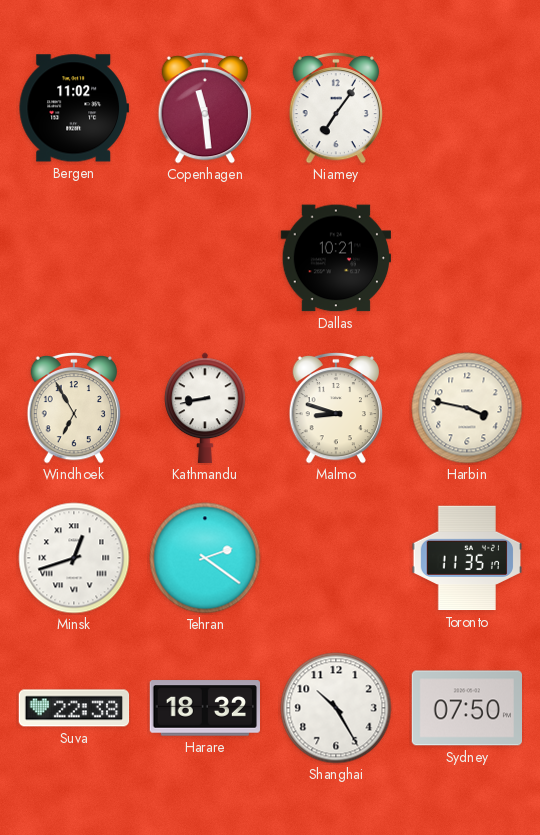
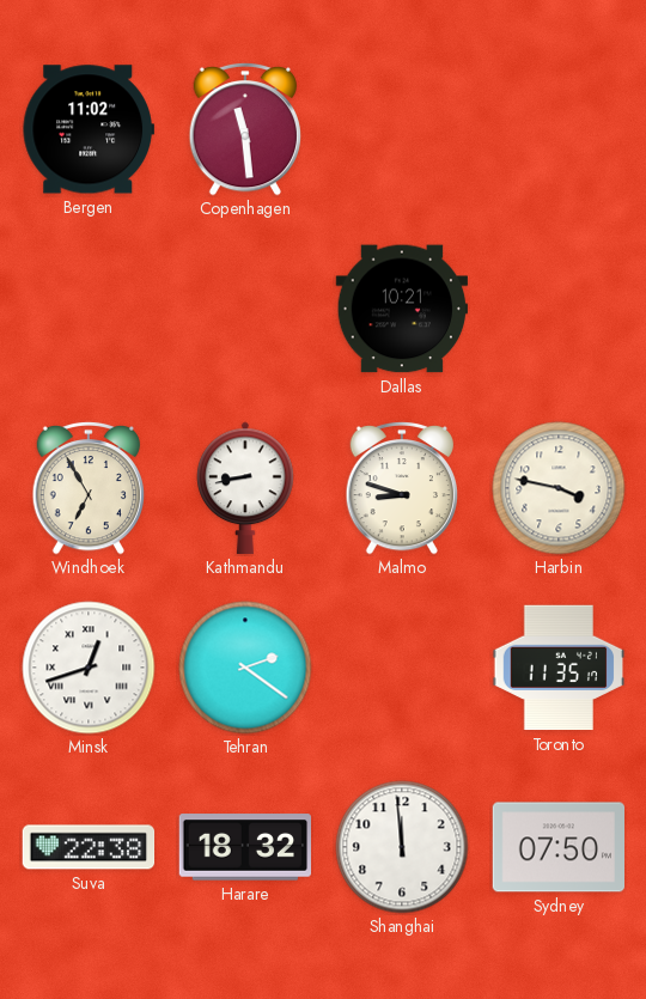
Niamey: 7:06 -> none (335, 108)
Shanghai: 10:25 -> 11:59 (402, 847)
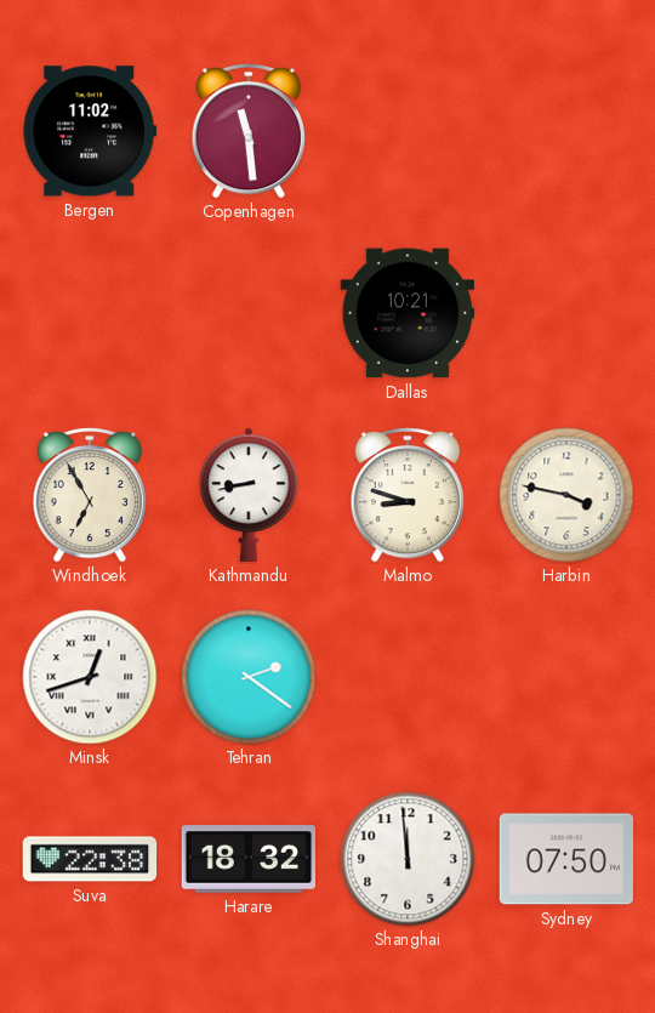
Toronto: 11:35 -> none (559, 668)
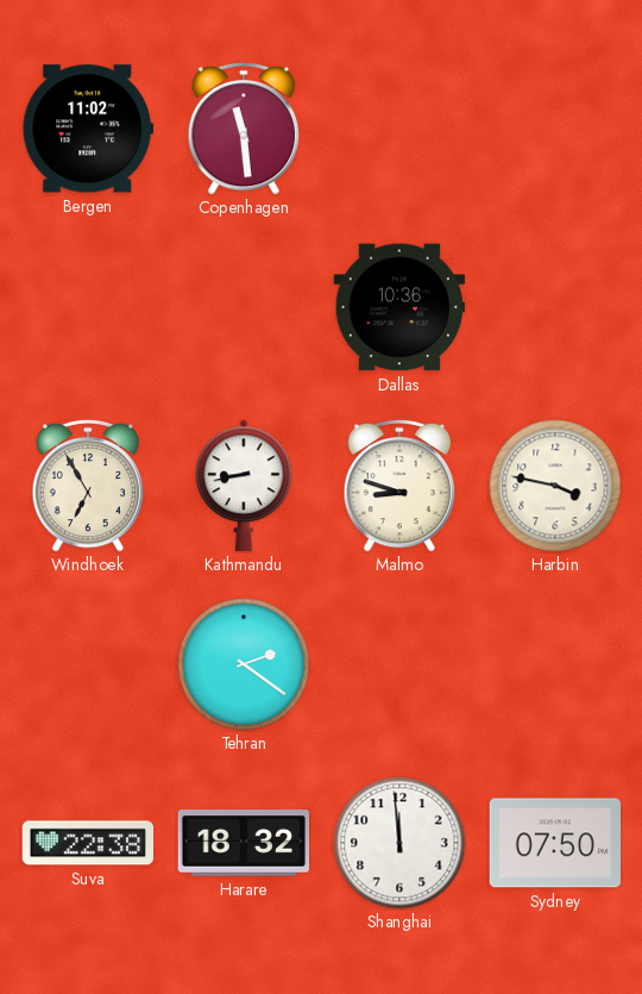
Dallas: 10:21 -> 10:36 (399, 307)
Minsk: 12:42 -> none (90, 677)
